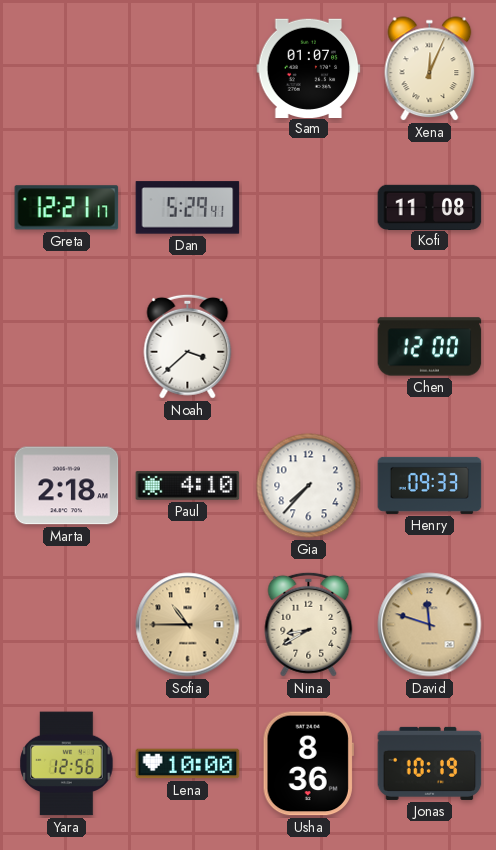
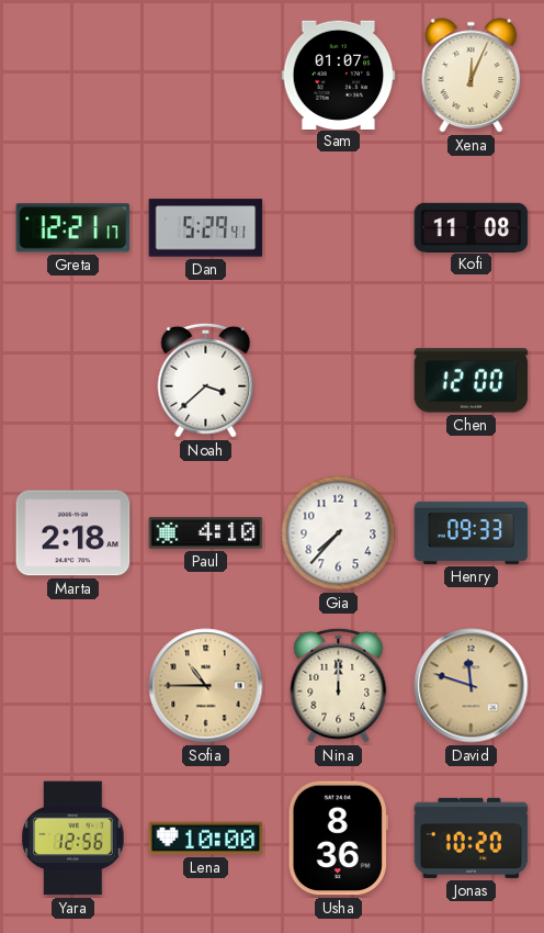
Nina: 8:40 -> 12:00 (339, 685)
Jonas: 10:19 -> 10:20 (472, 838)
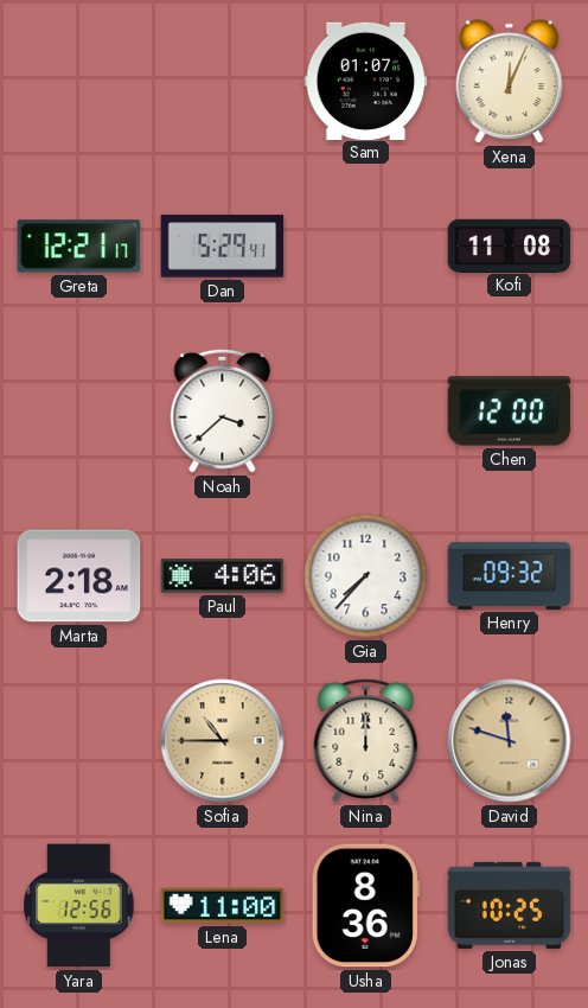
Paul: 4:10 -> 4:06 (223, 576)
Henry: 09:33 -> 09:32 (510, 575)
Lena: 10:00 -> 11:00 (223, 906)
Jonas: 10:20 -> 10:25 (510, 905)
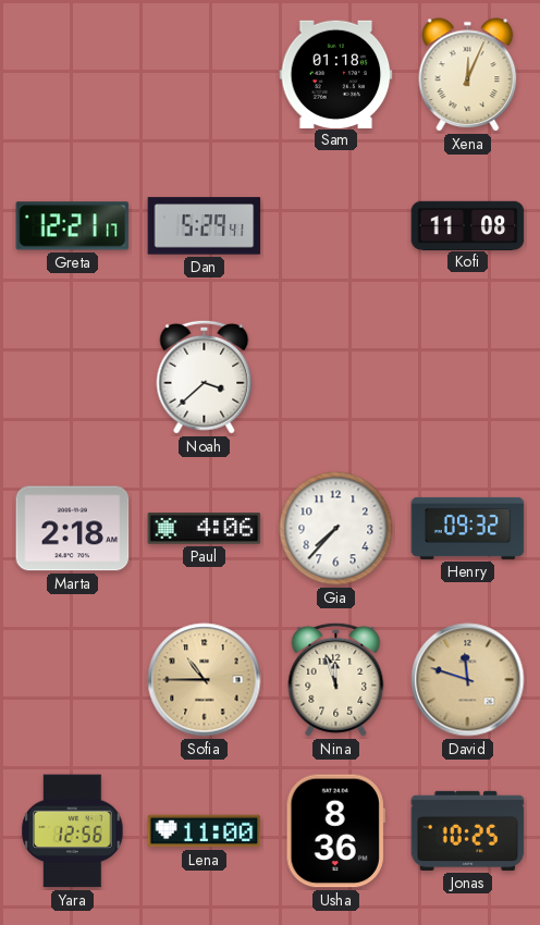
Sam: 01:07 -> 01:18 (336, 74)
Chen: 12:00 -> none (510, 412)
Nina: 12:00 -> 11:57 (336, 679)
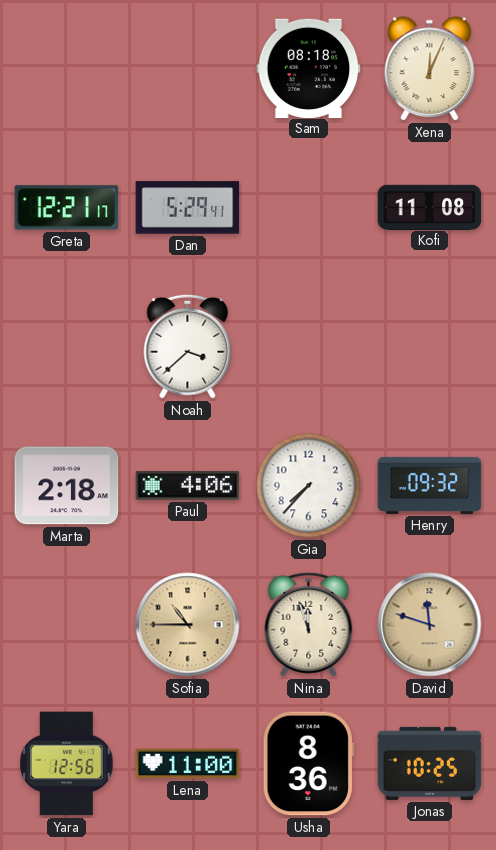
Sam: 01:18 -> 08:18 (309, 68)
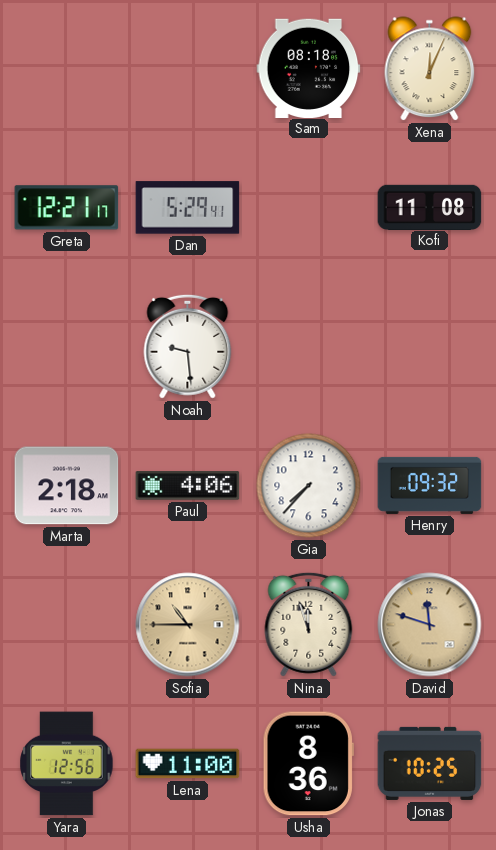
Noah: 3:38 -> 9:29 (188, 346)
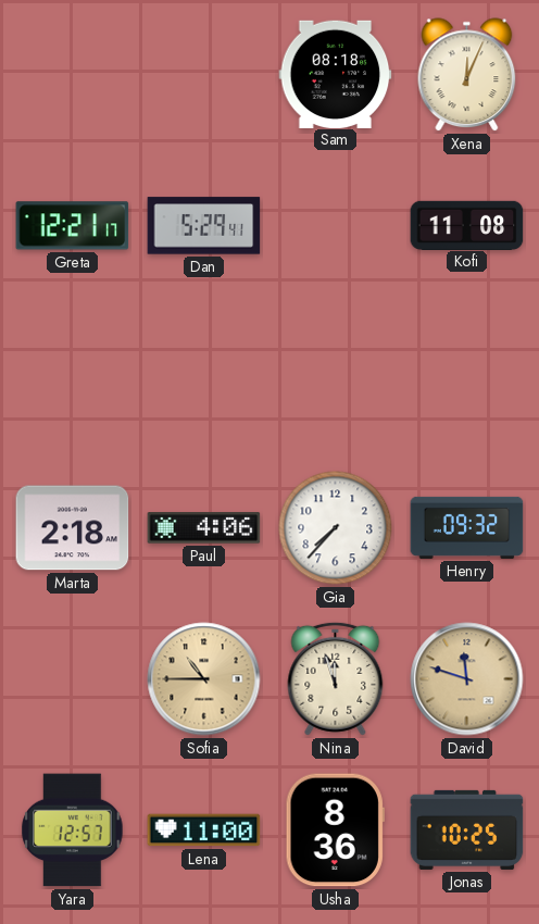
Noah: 9:29 -> none (188, 346)
Yara: 12:56 -> 12:57 (73, 831)
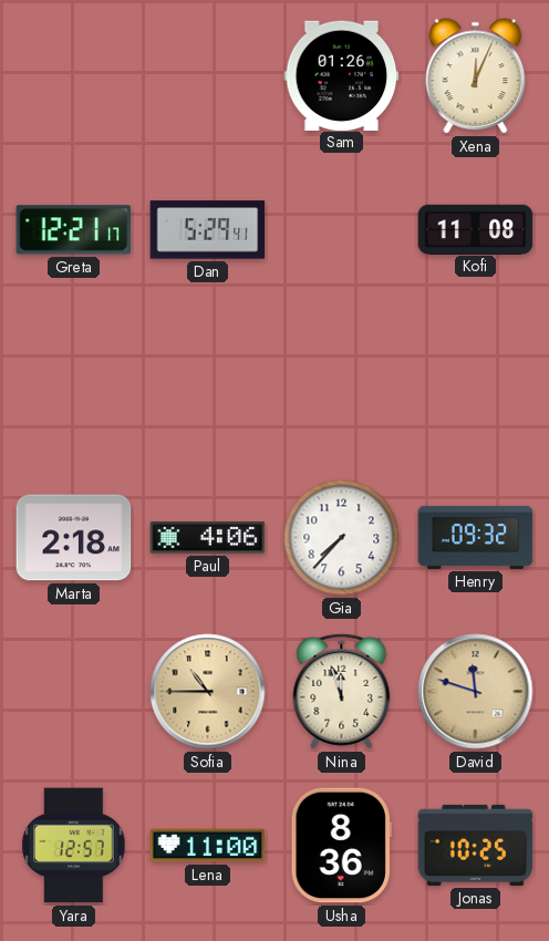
Sam: 08:18 -> 01:26 (342, 75)
